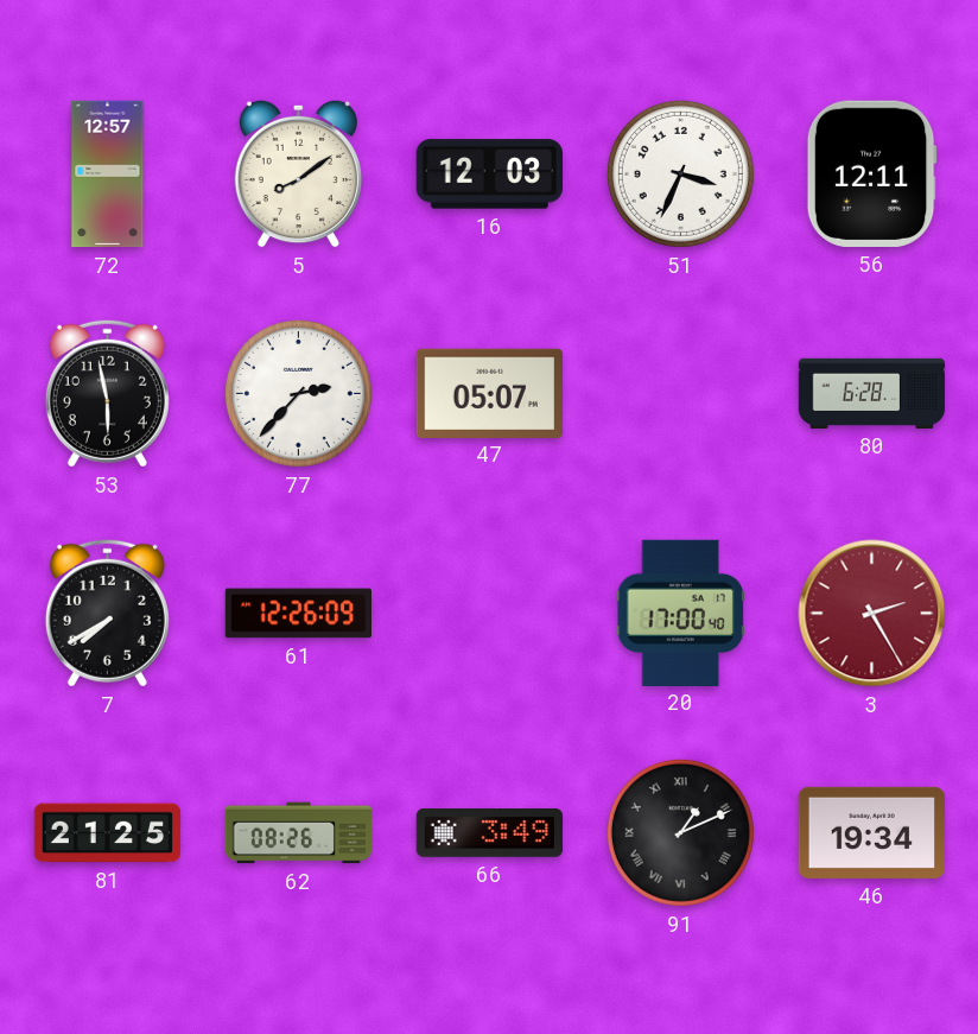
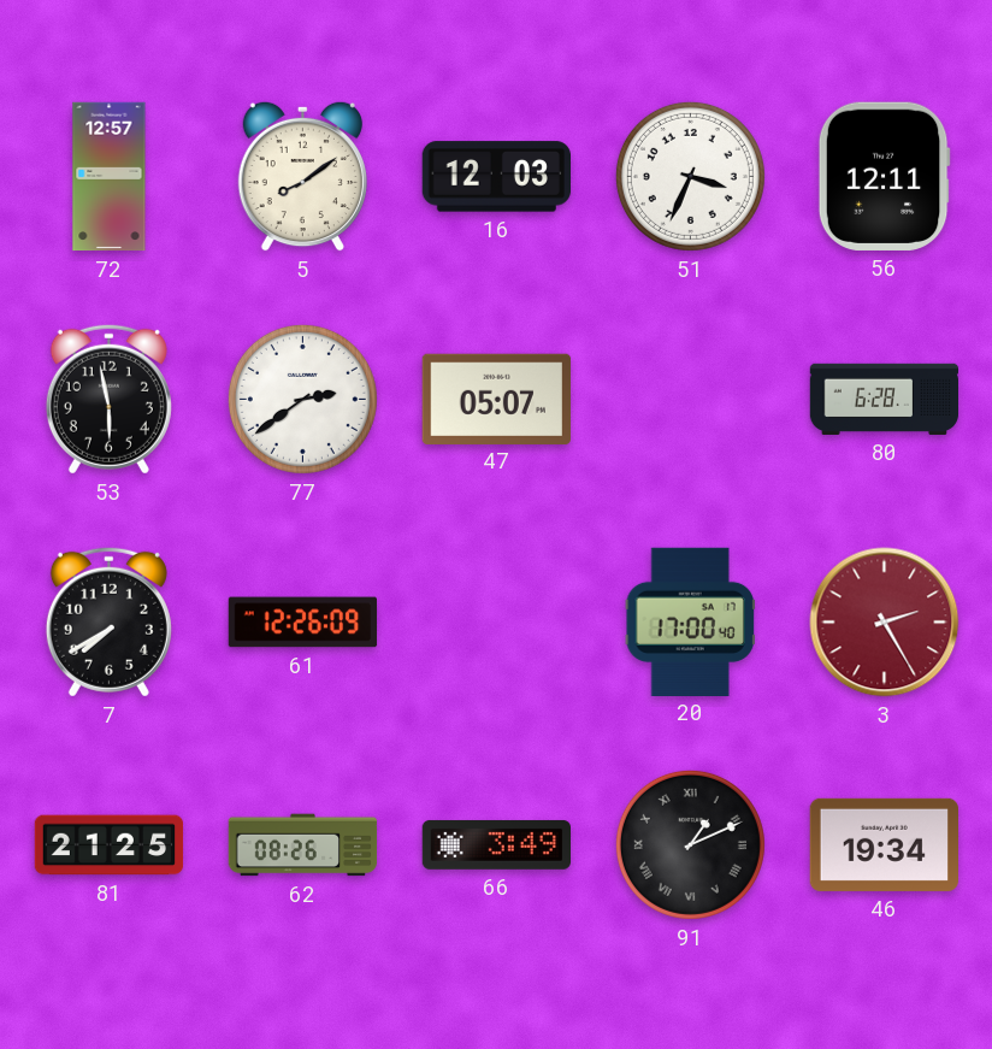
77: 2:37 -> 2:39 (302, 399)
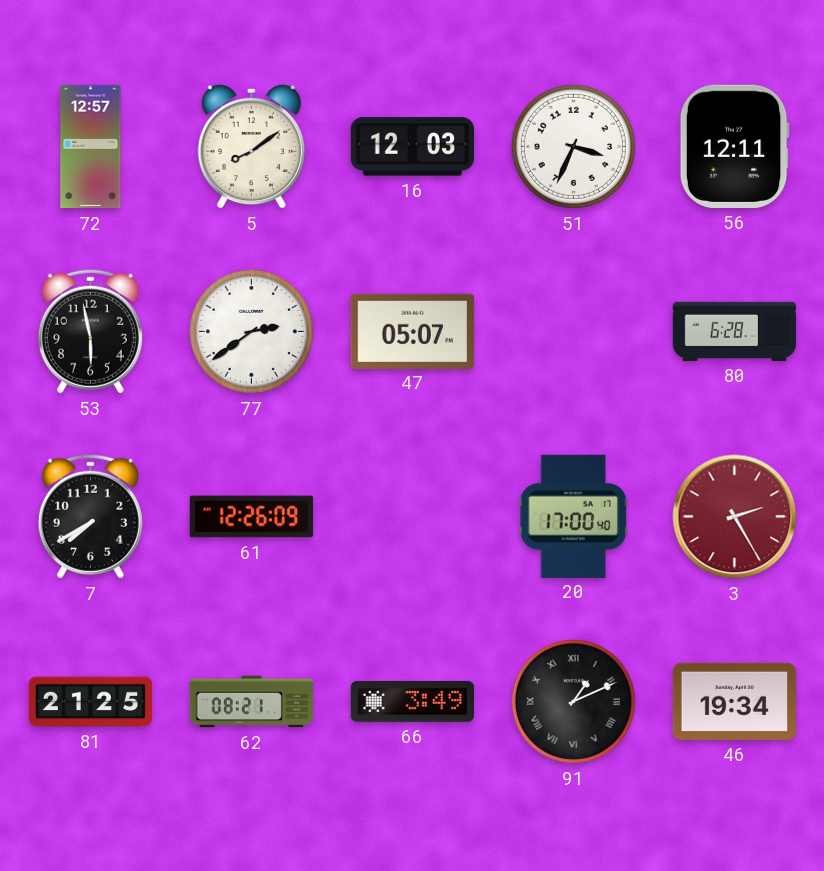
62: 08:26 -> 08:21 (252, 702)
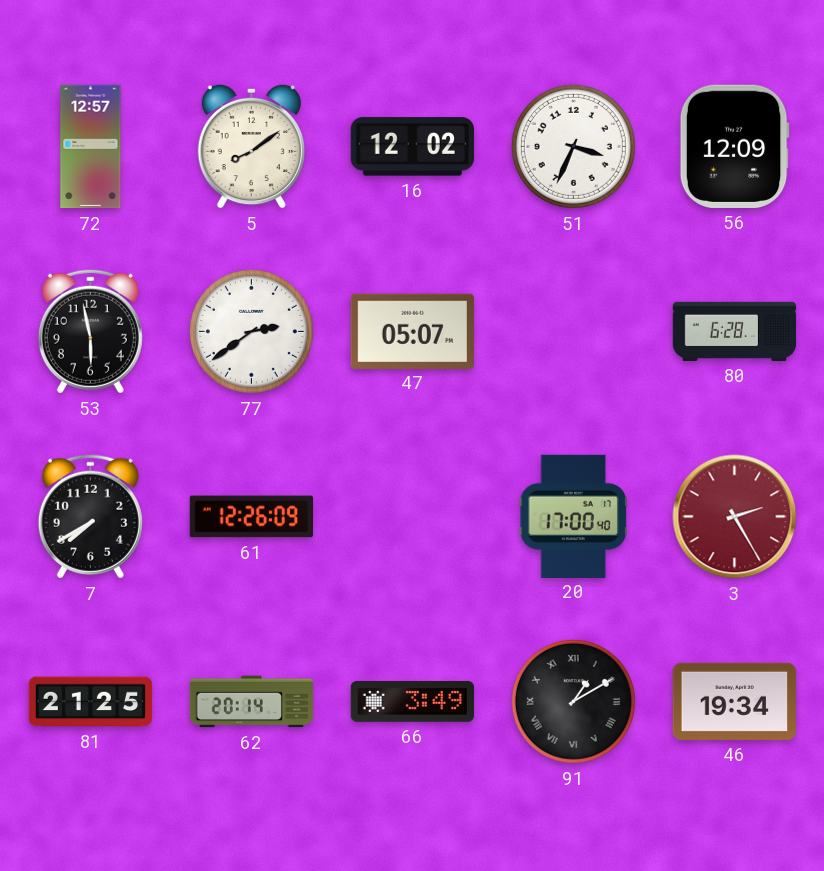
16: 12:03 -> 12:02 (412, 147)
56: 12:11 -> 12:09 (734, 146)
62: 08:21 -> 20:14 (252, 702)
91: 1:11 -> 1:10 (573, 701)
